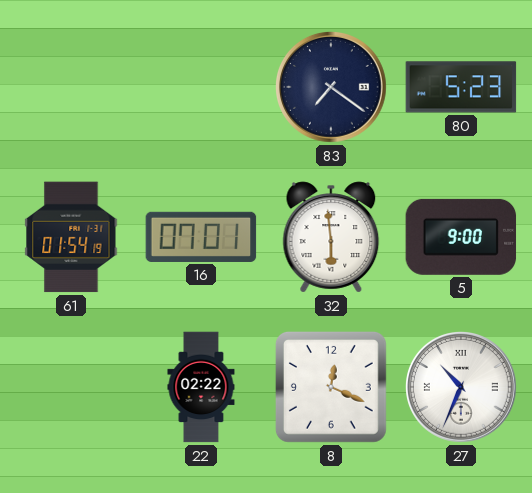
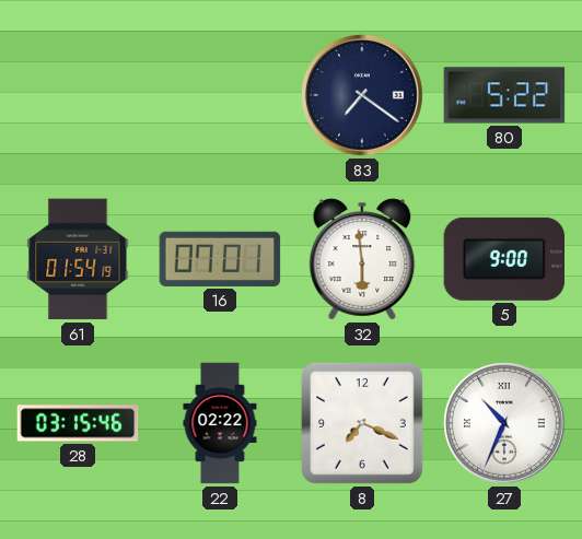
80: 5:23 -> 5:22 (504, 95)
28: none -> 03:15 (78, 423)
8: 12:19 -> 7:19 (362, 423)
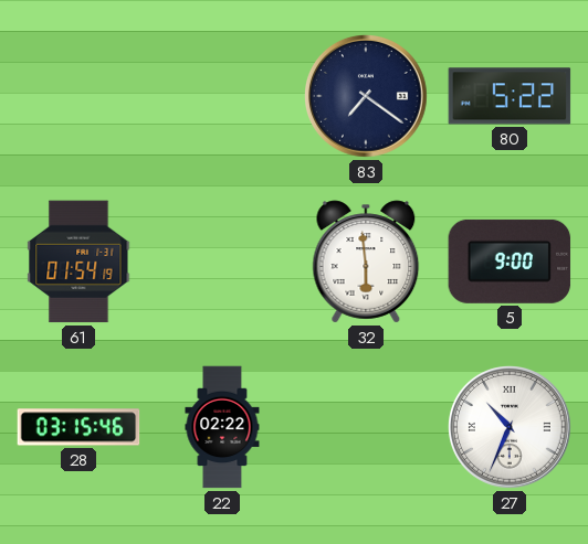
16: 07:01 -> none (220, 259)
8: 7:19 -> none (362, 423)
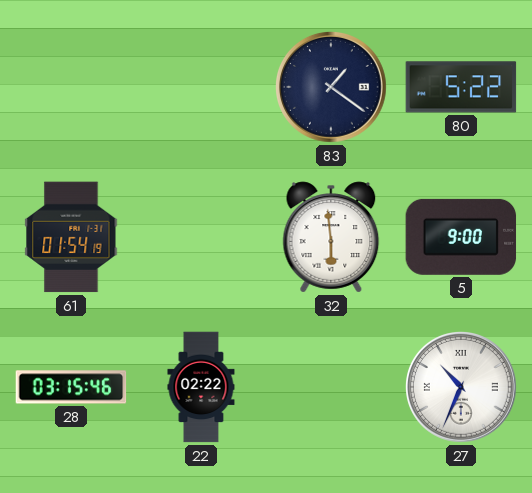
83: 7:21 -> 1:21 (332, 88)
